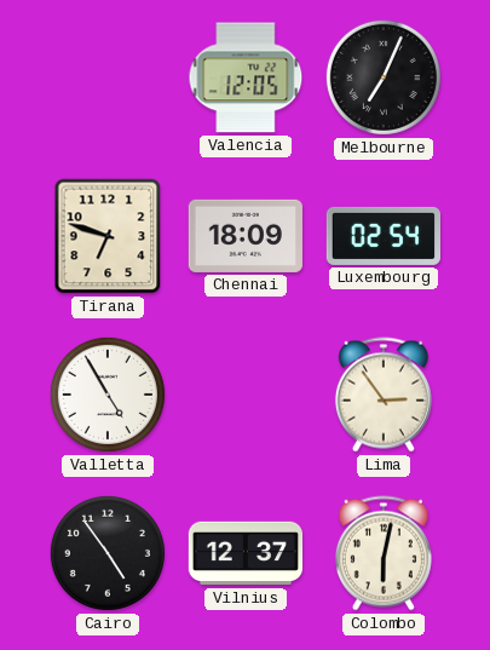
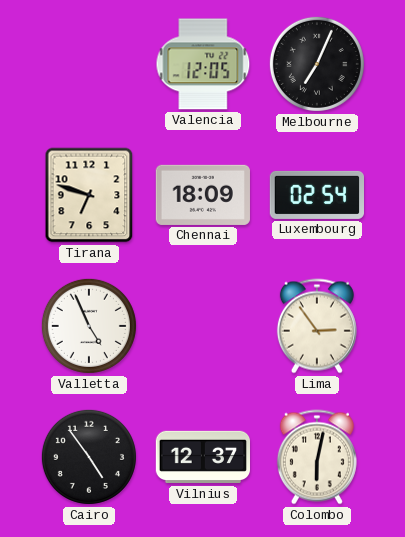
Valletta: 4:55 -> 4:56 (89, 326)
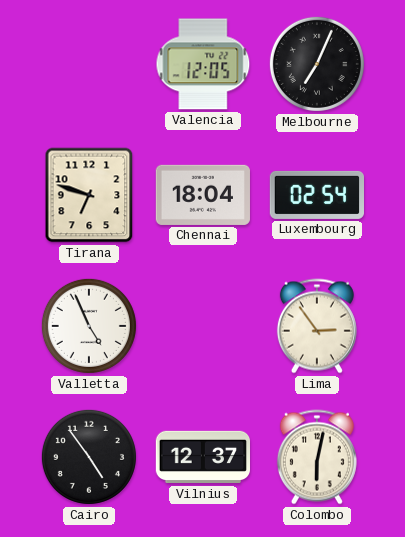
Chennai: 18:09 -> 18:04 (203, 195)
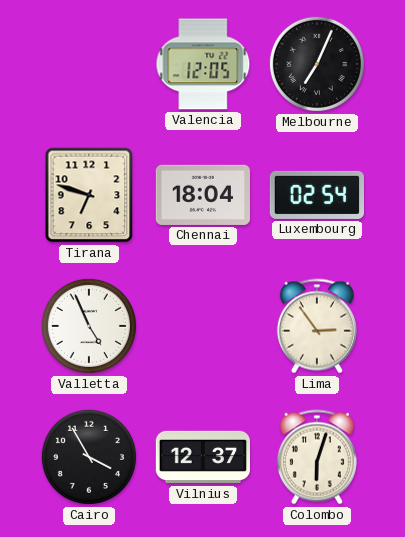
Cairo: 4:54 -> 3:55 (89, 457)
Colombo: 6:02 -> 6:03 (317, 457)
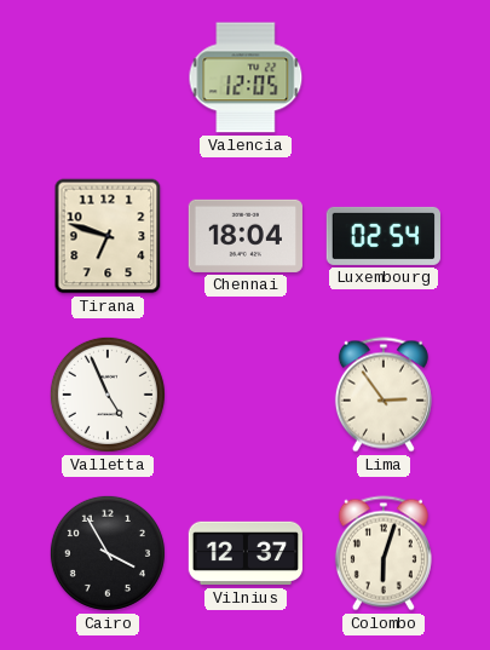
Melbourne: 7:04 -> none (317, 64)
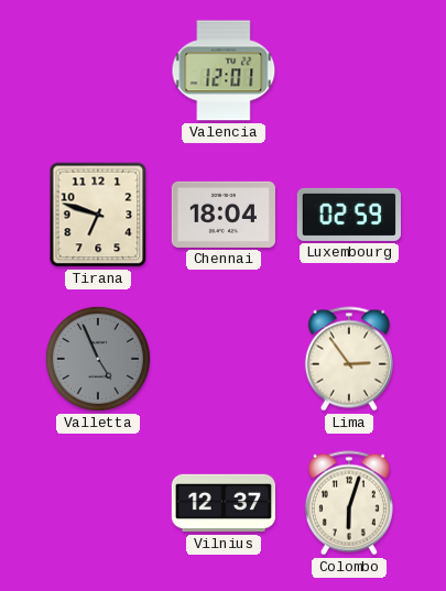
Valencia: 12:05 -> 12:01 (224, 70)
Luxembourg: 02:54 -> 02:59 (348, 215)
Valletta dial: white -> grey (98, 359)
Cairo: 3:55 -> none (108, 553)
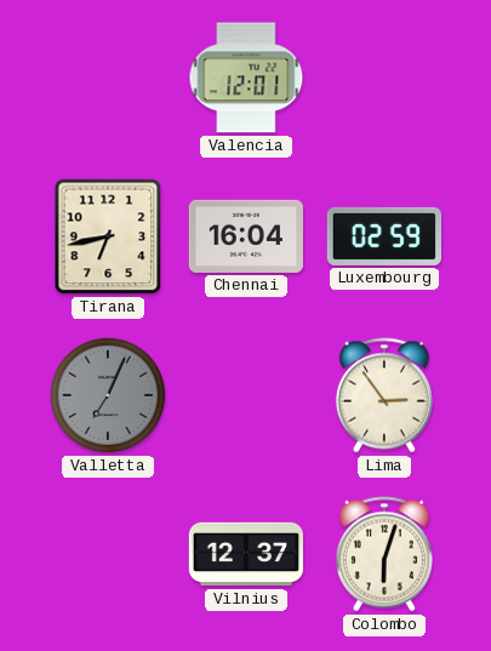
Tirana: 6:48 -> 6:43 (108, 236)
Chennai: 18:04 -> 16:04 (246, 236)
Valletta: 4:56 -> 7:04 (108, 395)
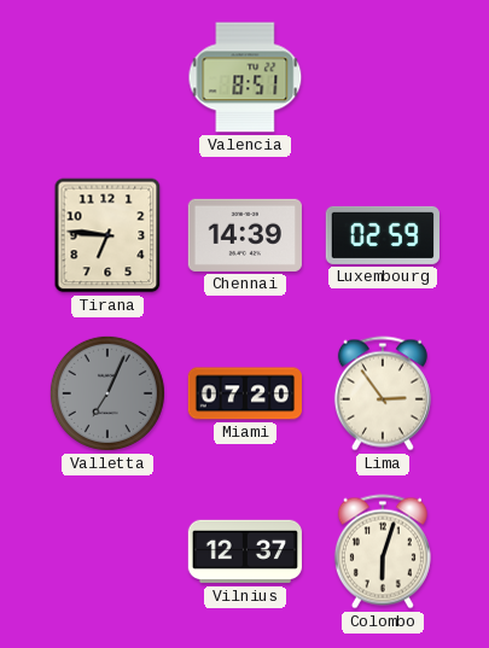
Valencia: 12:01 -> 8:51 (245, 77)
Tirana: 6:43 -> 6:46 (107, 235)
Chennai: 16:04 -> 14:39 (245, 235)
Miami: none -> 07:20 (244, 393)
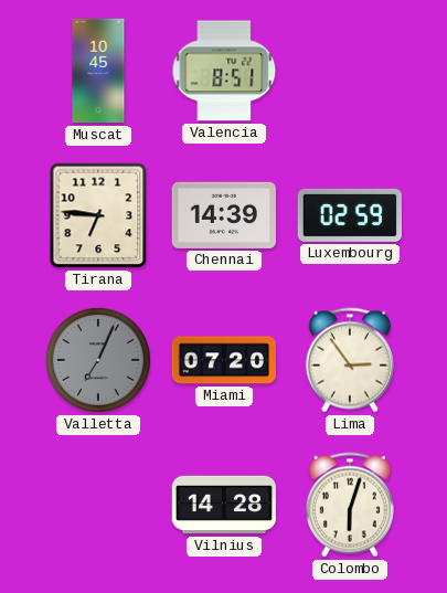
Muscat: none -> 10:45 (98, 71)
Vilnius: 12:37 -> 14:28 (223, 505)
